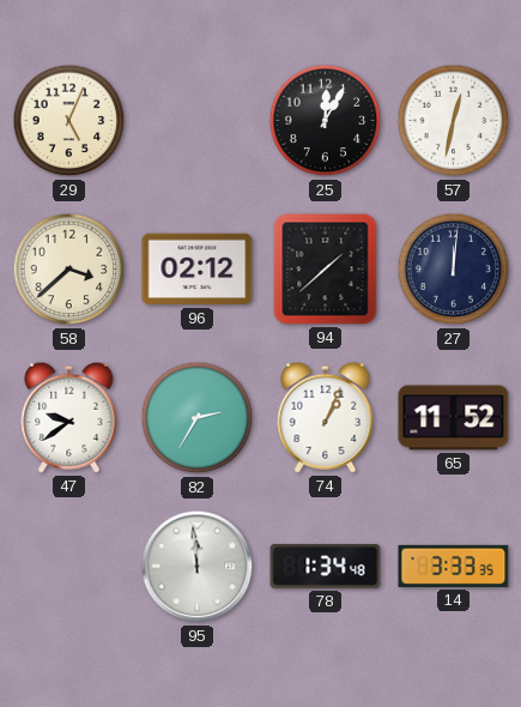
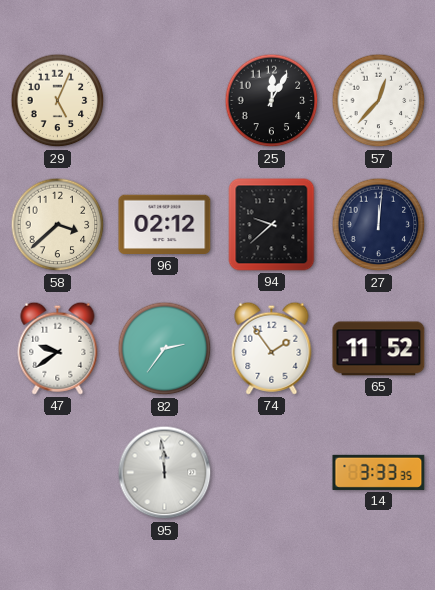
57: 12:32 -> 12:37 (379, 101)
94: 1:38 -> 9:38 (272, 225)
82: 2:35 -> 2:36 (165, 349)
74: 1:04 -> 1:54 (272, 348)
78: 1:34 -> none (326, 566)
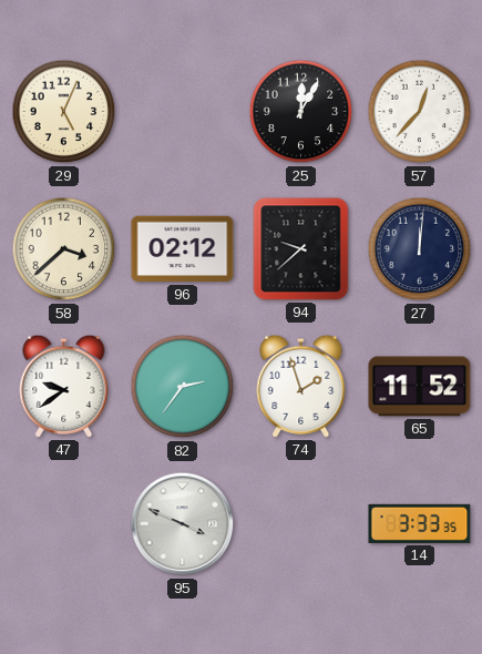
74: 1:54 -> 1:57 (301, 386)
95: 11:59 -> 3:49 (183, 524)
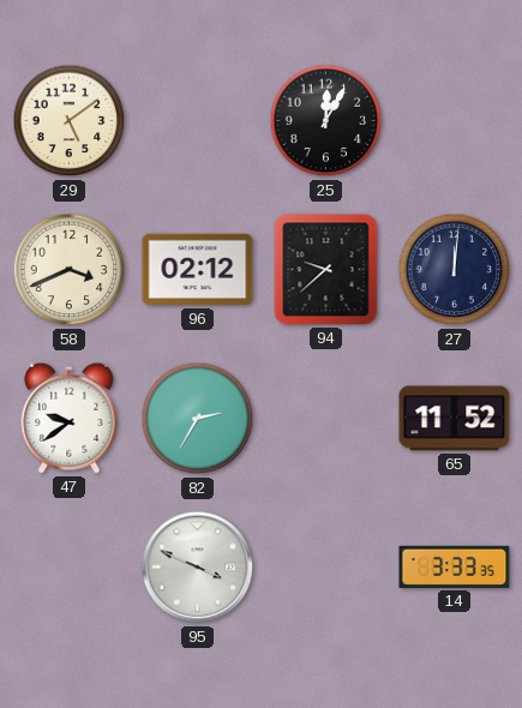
29: 5:04 -> 5:09 (70, 121)
57: 12:37 -> none (420, 112)
58: 3:38 -> 3:41 (70, 270)
82: 2:36 -> 2:35 (198, 419)
74: 1:57 -> none (301, 386)
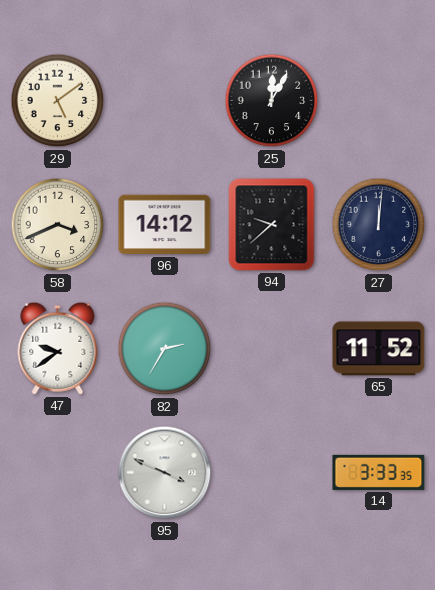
96: 02:12 -> 14:12 (165, 225)
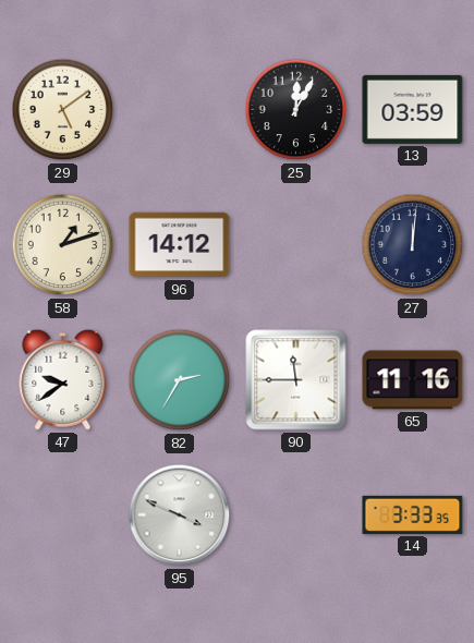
13: none -> 03:59 (413, 109)
58: 3:41 -> 1:12 (63, 245)
94: 9:38 -> none (272, 225)
90: none -> 11:45 (296, 380)
65: 11:52 -> 11:16 (413, 380)
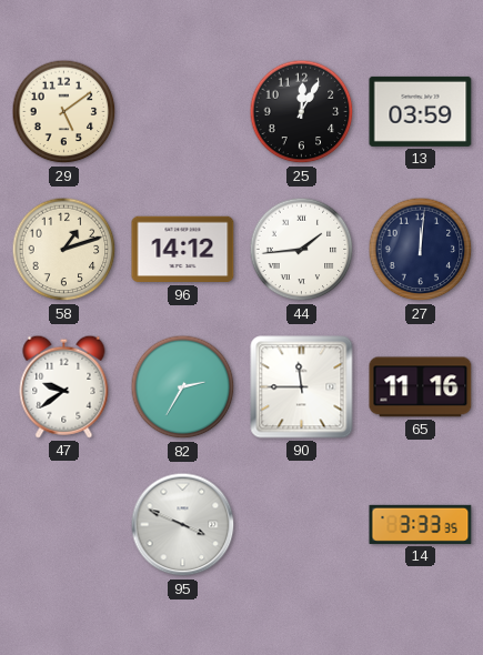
44: none -> 1:44 (302, 250)
